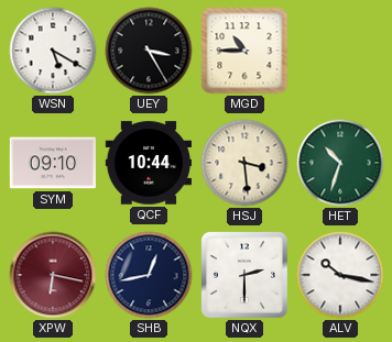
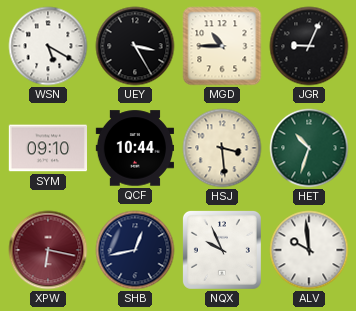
JGR: none -> 9:04 (309, 46)
NQX: 2:30 -> 9:56 (222, 250)
ALV: 10:17 -> 9:59 (309, 250)
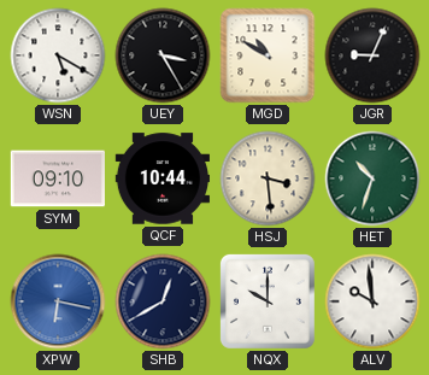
MGD: 10:45 -> 10:50 (268, 55)
XPW dial: burgundy -> blue (58, 301)
SHB: 12:43 -> 12:40 (163, 301)
NQX: 9:56 -> 10:00 (268, 301)
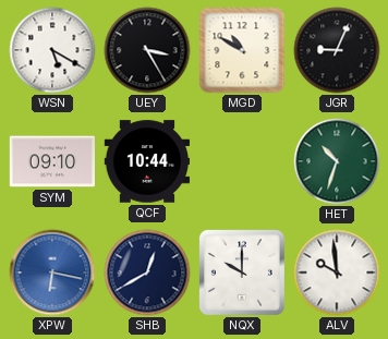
HSJ: 3:29 -> none (268, 178)
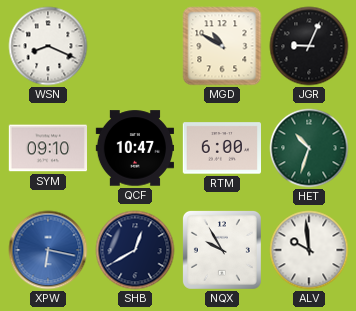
WSN: 5:20 -> 8:19 (48, 46)
UEY: 3:25 -> none (147, 50)
QCF: 10:44 -> 10:47 (134, 148)
RTM: none -> 6:00 (221, 148)
NQX: 10:00 -> 9:55 (222, 250)
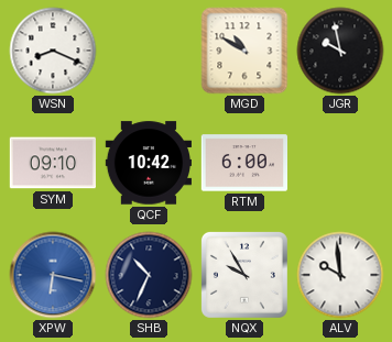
JGR: 9:04 -> 9:58 (340, 51)
QCF: 10:47 -> 10:42 (148, 163)
HET: 10:33 -> none (309, 148)
SHB: 12:40 -> 10:34 (149, 275)
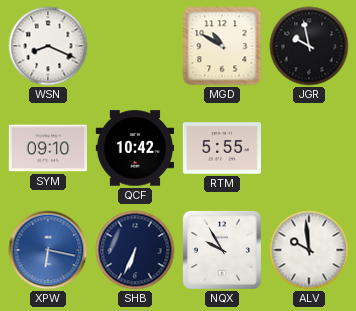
RTM: 6:00 -> 5:55 (221, 148)
SHB: 10:34 -> 6:34 (135, 250)
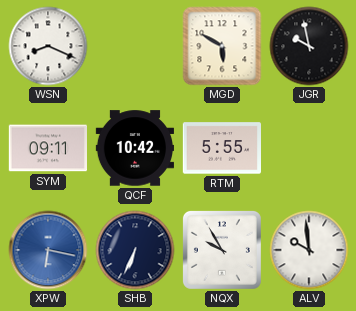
MGD: 10:50 -> 5:50 (222, 46)
SYM: 09:10 -> 09:11 (47, 148)
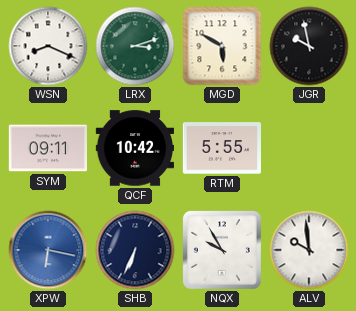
LRX: none -> 3:12 (135, 46)
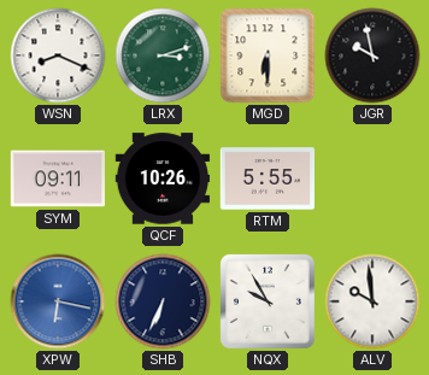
MGD: 5:50 -> 6:30 (268, 55)
QCF: 10:42 -> 10:26 (161, 178)
